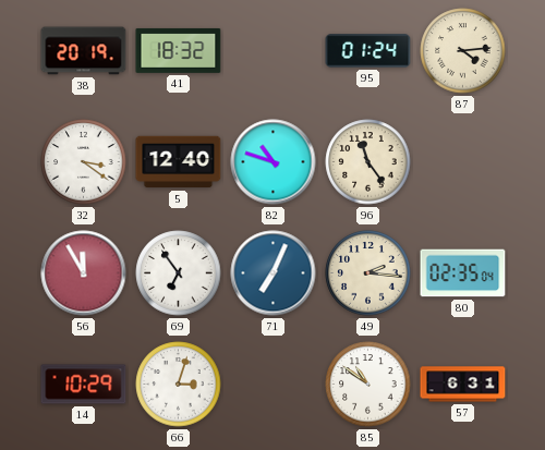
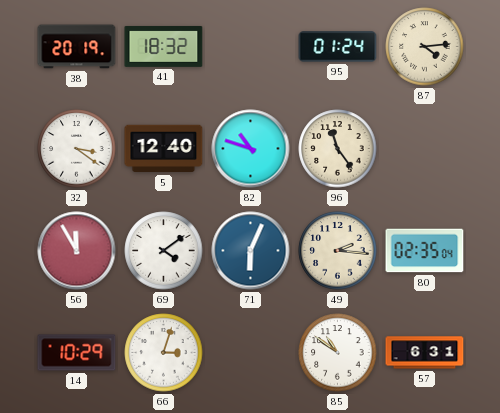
69: 6:54 -> 4:09 (164, 251)
71: 7:04 -> 6:04 (251, 251)
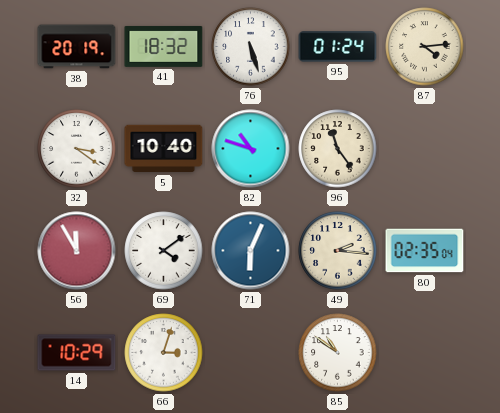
76: none -> 5:27 (251, 47)
5: 12:40 -> 10:40 (164, 149)
57: 6:31 -> none (425, 353)
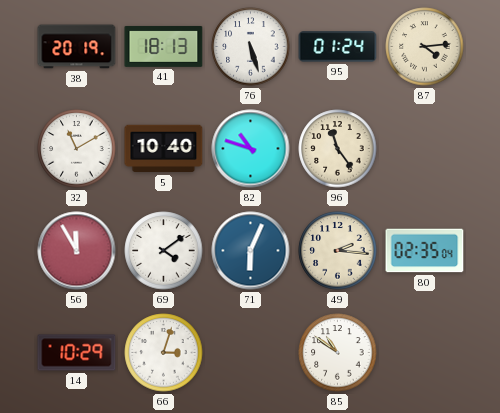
41: 18:32 -> 18:13 (164, 46)
32: 3:21 -> 11:10 (77, 149)
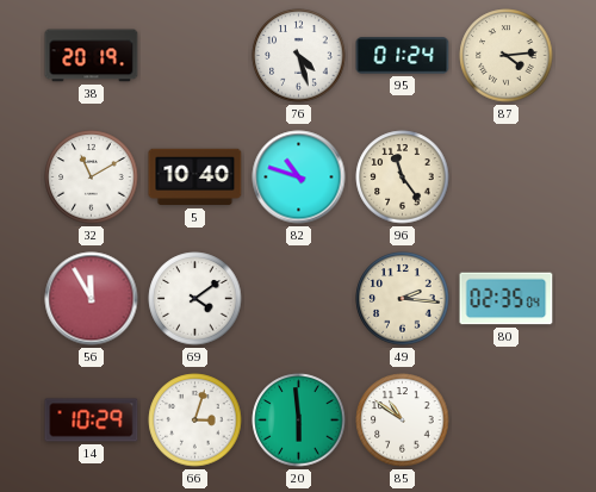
41: 18:13 -> none (164, 46)
76: 5:27 -> 4:27 (299, 56)
71: 6:04 -> none (251, 251)
20: none -> 5:59 (299, 421)
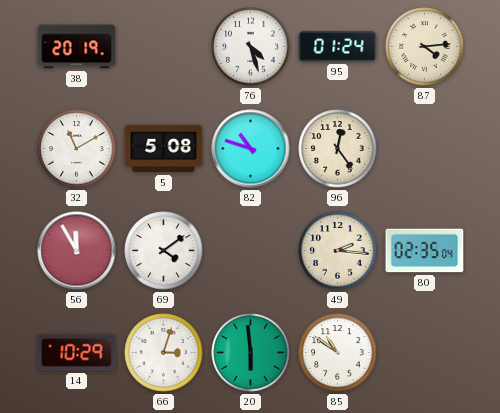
5: 10:40 -> 5:08 (164, 149)
96: 11:24 -> 12:24 (338, 149)
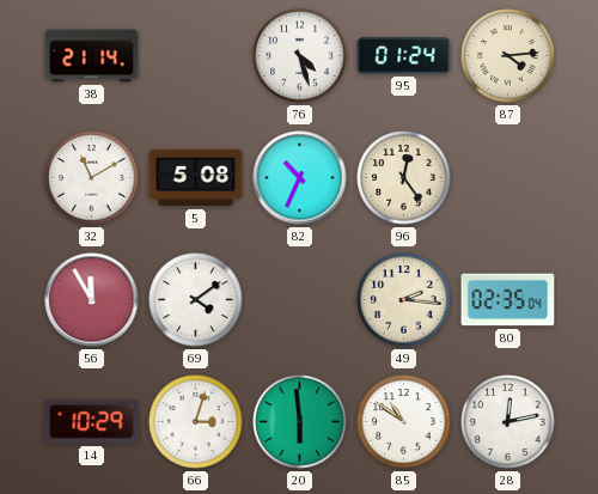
38: 20:19 -> 21:14 (92, 56)
82: 10:48 -> 10:34 (300, 178)
28: none -> 12:13 (508, 422)
